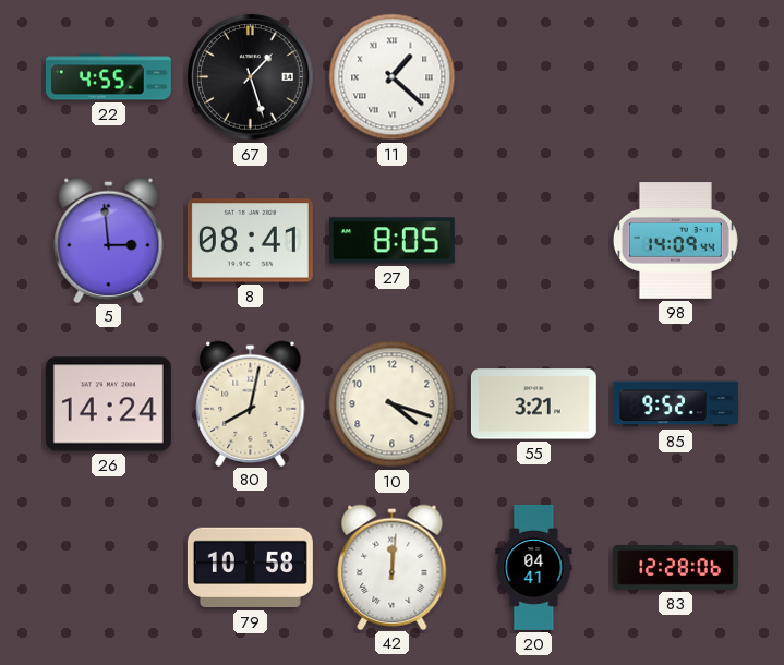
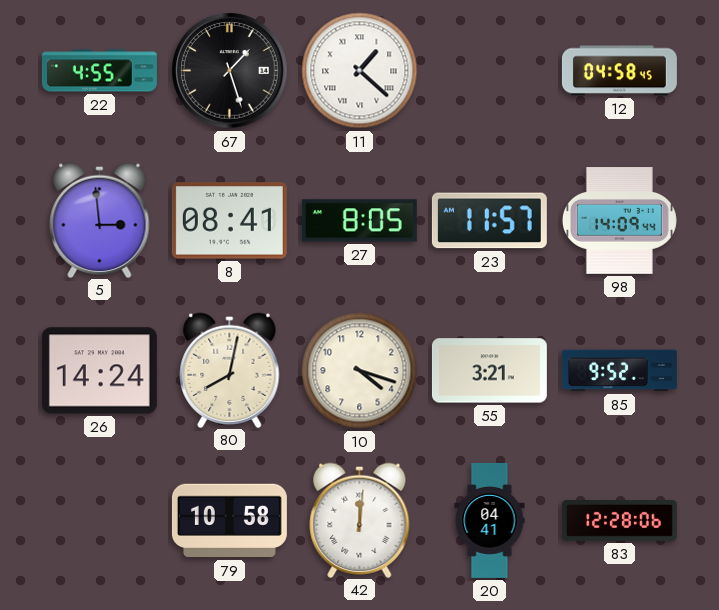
12: none -> 04:58 (619, 71)
23: none -> 11:57 (489, 221)
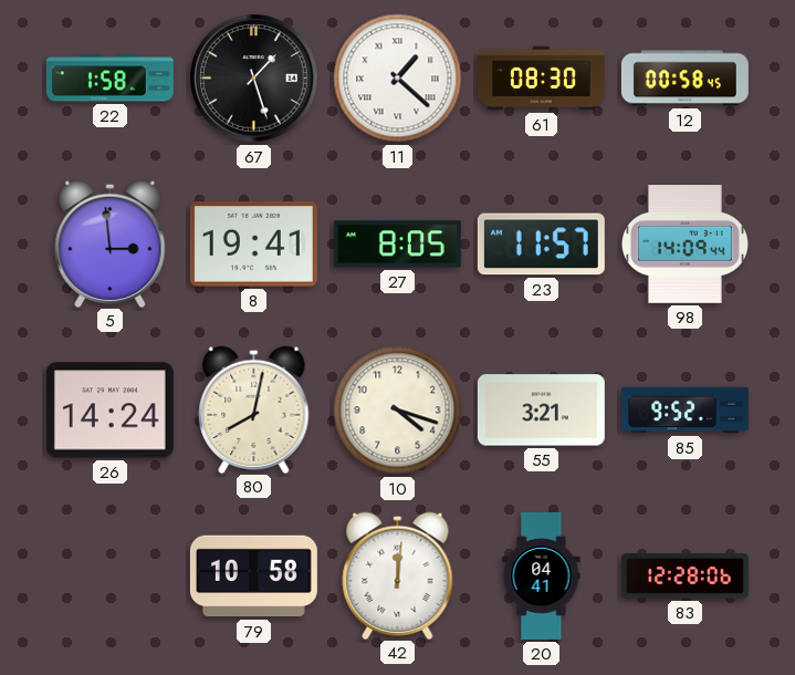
22: 4:55 -> 1:58 (109, 79)
61: none -> 08:30 (541, 79)
12: 04:58 -> 00:58 (684, 79)
8: 08:41 -> 19:41 (253, 245)
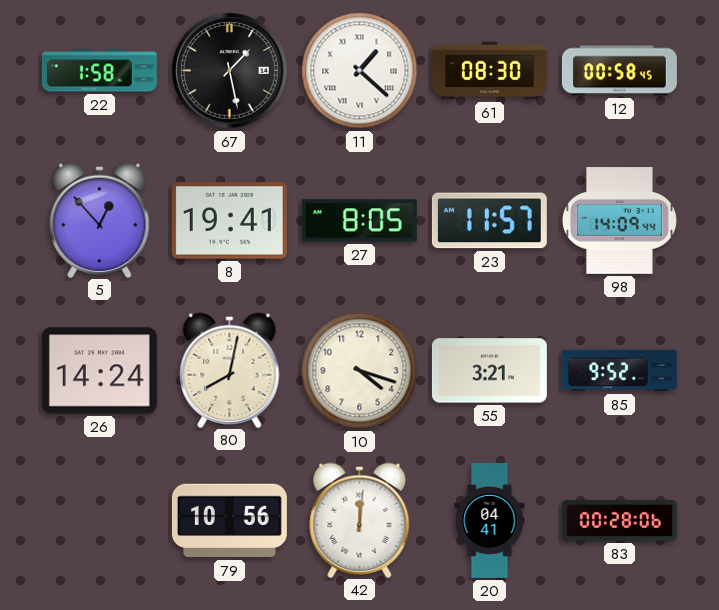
67: 1:27 -> 1:28 (230, 71)
5: 2:59 -> 12:53 (100, 220)
79: 10:58 -> 10:56 (229, 521)
83: 12:28 -> 00:28 (619, 521)
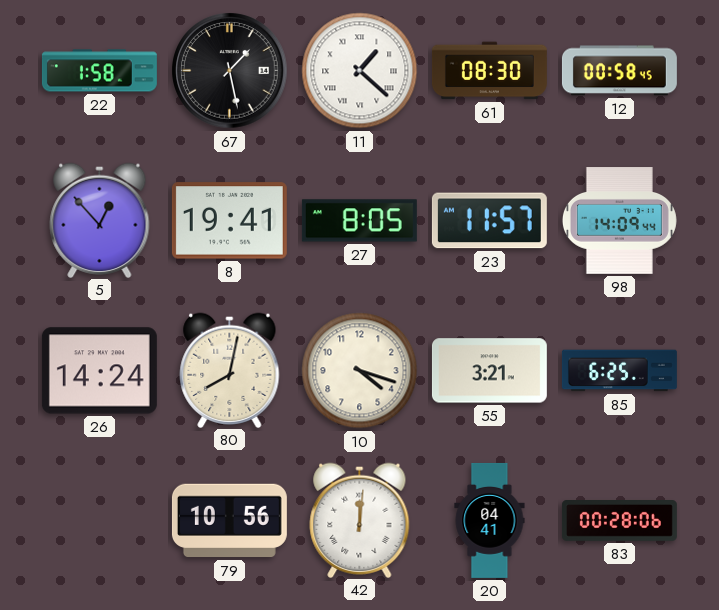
85: 9:52 -> 6:25 (619, 371)
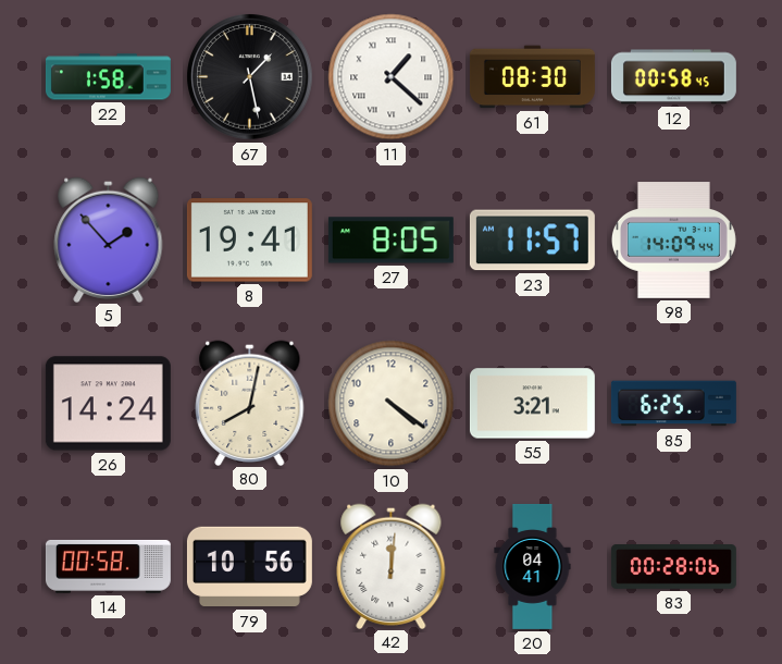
5: 12:53 -> 1:53 (109, 239)
10: 4:18 -> 4:21 (392, 404)
14: none -> 00:58 (108, 566)
